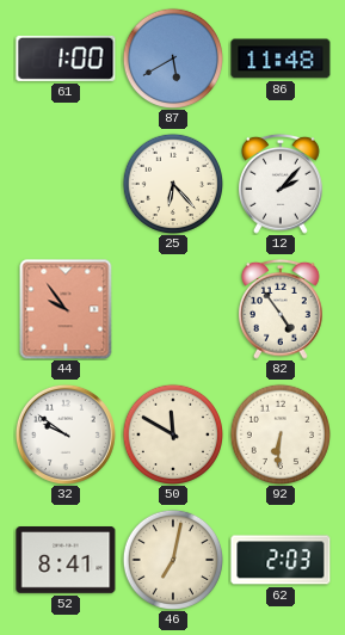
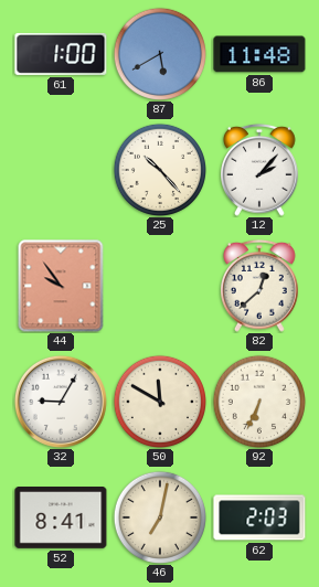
25: 6:23 -> 10:23 (159, 169)
82: 4:54 -> 12:38 (260, 286)
32: 9:51 -> 9:05 (61, 402)
92: 6:31 -> 6:34 (258, 401)
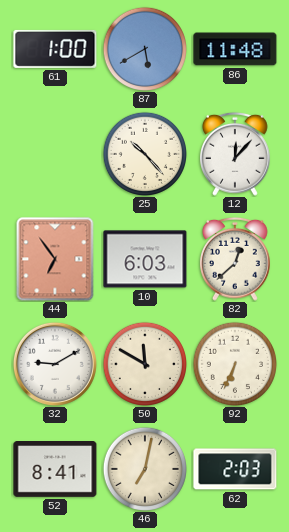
12: 2:07 -> 12:07 (236, 154)
44: 9:54 -> 6:54 (55, 259)
10: none -> 6:03 (145, 259)
32: 9:05 -> 9:10 (55, 364)
